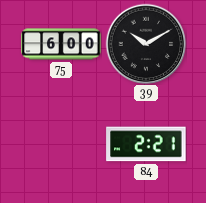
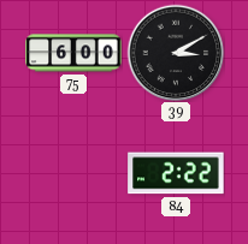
39: 10:10 -> 3:10 (176, 53)
84: 2:21 -> 2:22 (176, 173)
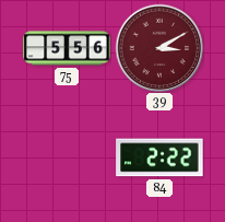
75: 6:00 -> 5:56 (67, 48)
39 dial: black -> burgundy (159, 48)
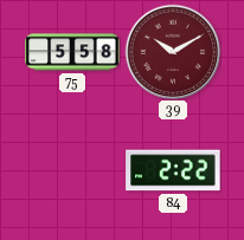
75: 5:56 -> 5:58 (72, 52)
39: 3:10 -> 10:10 (173, 52)
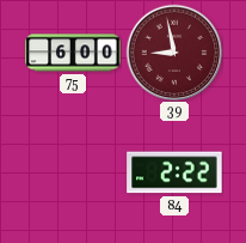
75: 5:58 -> 6:00 (73, 53)
39: 10:10 -> 8:58 (174, 53)
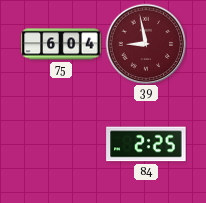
75: 6:00 -> 6:04 (61, 44)
84: 2:22 -> 2:25 (146, 144)
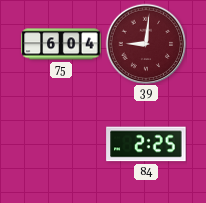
39: 8:58 -> 9:01 (146, 44)
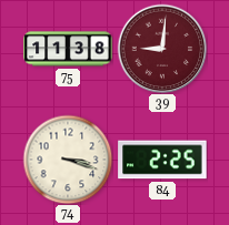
75: 6:04 -> 11:38 (68, 49)
74: none -> 3:18 (68, 160)
